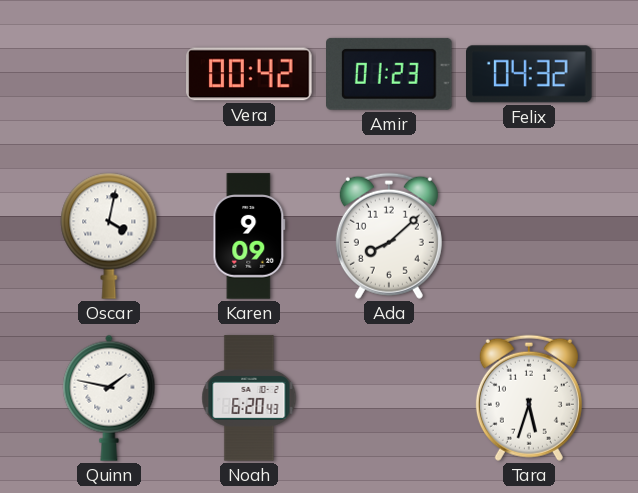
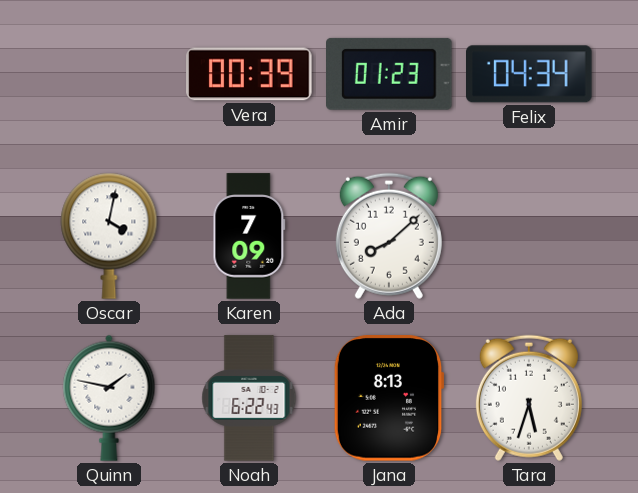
Vera: 00:42 -> 00:39 (249, 74)
Felix: 04:32 -> 04:34 (530, 74)
Karen: 9:09 -> 7:09 (249, 236)
Noah: 6:20 -> 6:22 (249, 398)
Jana: none -> 8:13 (389, 398)
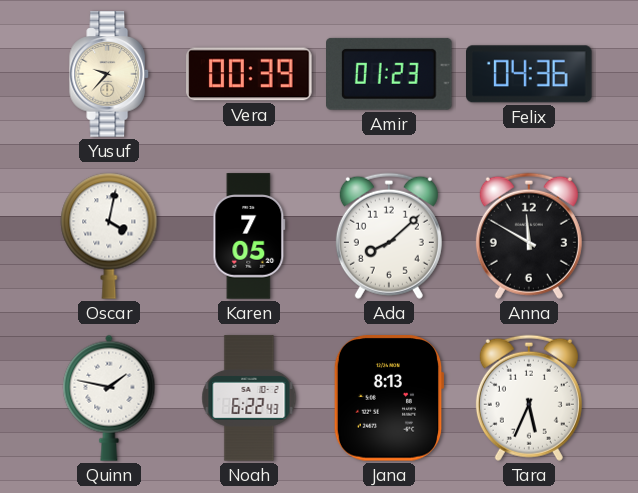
Yusuf: none -> 9:37 (110, 74)
Felix: 04:34 -> 04:36 (530, 74)
Karen: 7:09 -> 7:05 (249, 236)
Anna: none -> 11:50 (529, 236)
Tara: 5:33 -> 5:34 (529, 398)
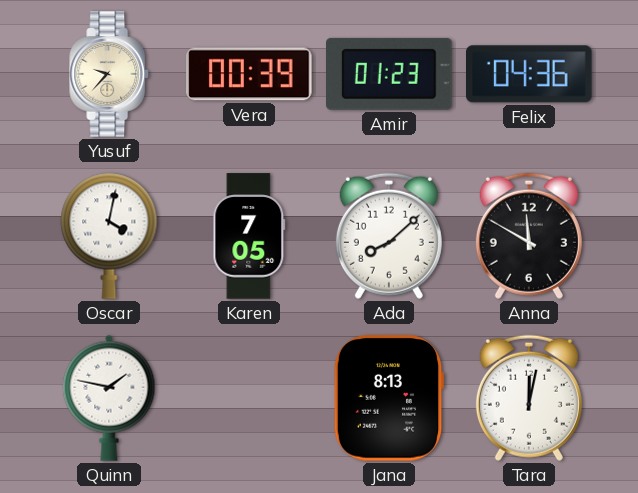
Noah: 6:22 -> none (249, 398)
Tara: 5:34 -> 12:02 (529, 398)
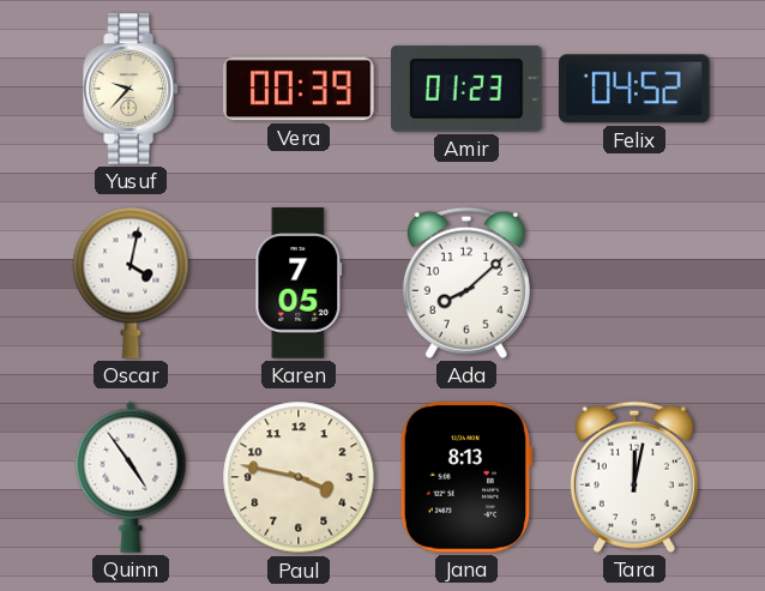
Felix: 04:36 -> 04:52 (636, 89)
Anna: 11:50 -> none (529, 236)
Quinn: 1:47 -> 4:54 (131, 477)
Paul: none -> 3:47 (299, 477)
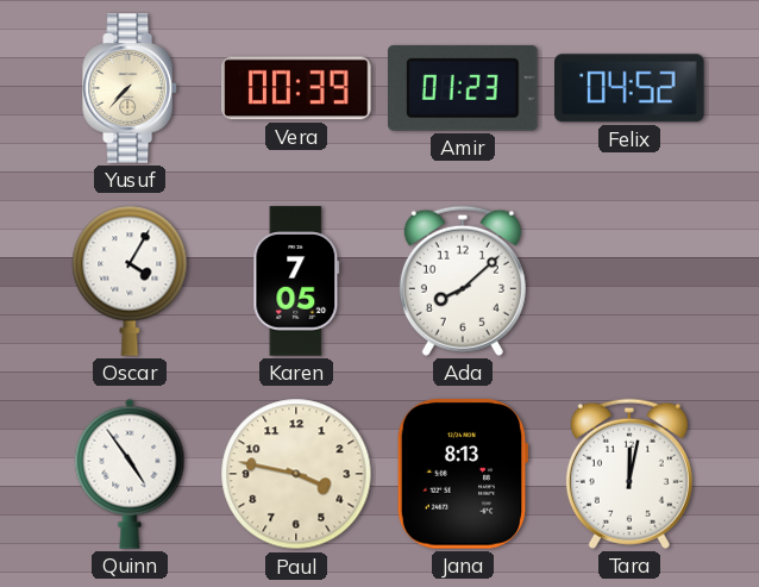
Yusuf: 9:37 -> 7:37 (131, 88)
Oscar: 4:02 -> 4:05 (130, 281)
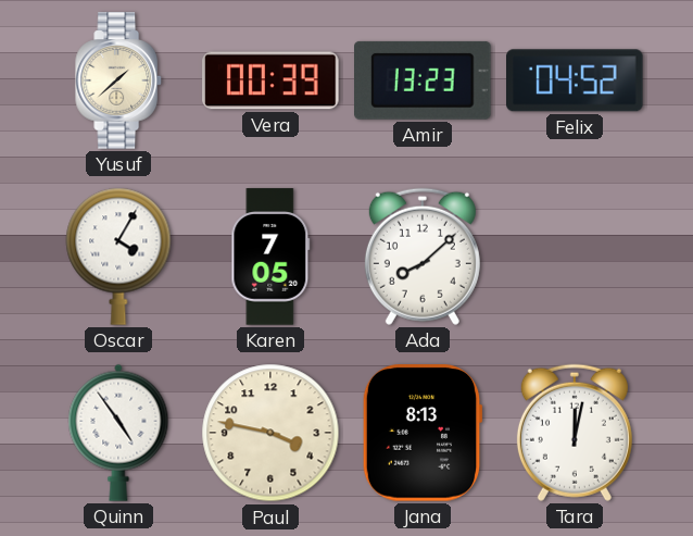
Yusuf: 7:37 -> 1:38 (119, 80)
Amir: 01:23 -> 13:23 (424, 80)
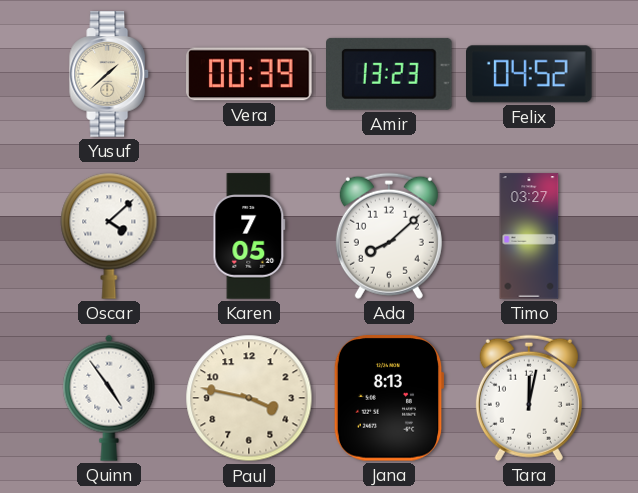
Oscar: 4:05 -> 4:08 (109, 236)
Timo: none -> 03:27 (529, 236)
